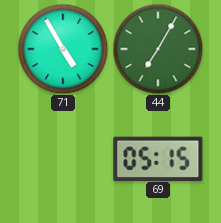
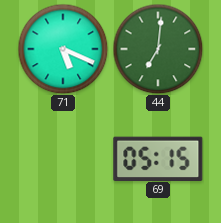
71: 4:55 -> 5:19 (63, 49)
44: 7:05 -> 7:01 (158, 49)
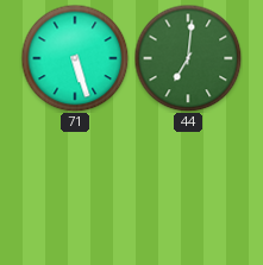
71: 5:19 -> 5:27 (75, 58)
69: 05:15 -> none (158, 158)
